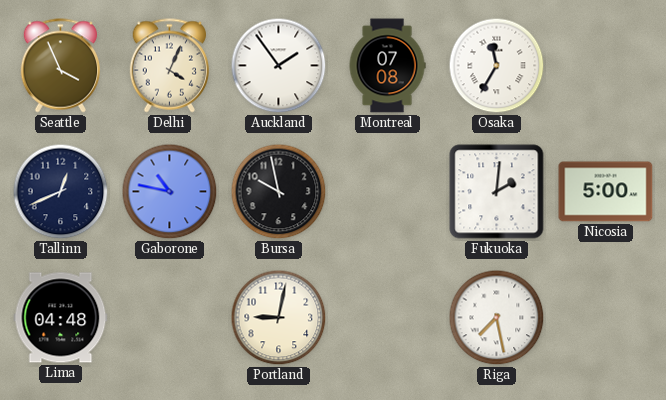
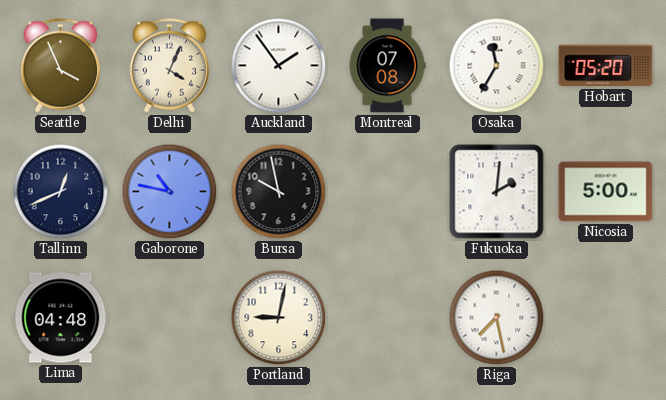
Hobart: none -> 05:20 (606, 66)
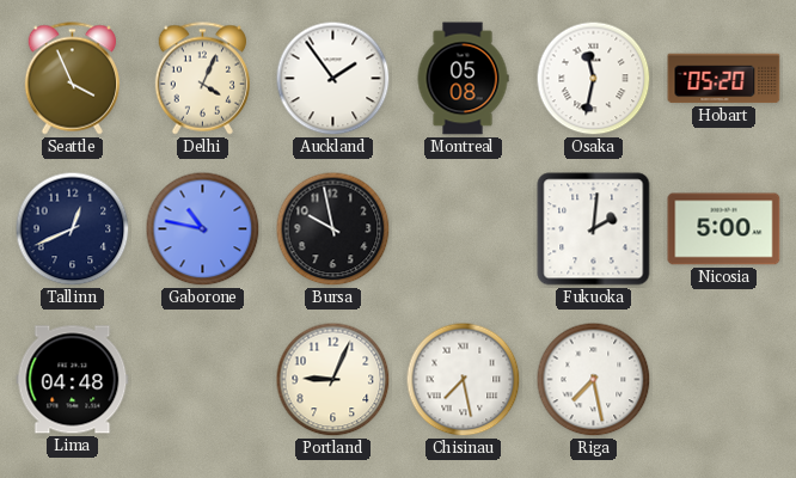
Montreal: 07:08 -> 05:08 (463, 79)
Osaka: 11:35 -> 11:32 (594, 79)
Portland: 9:02 -> 9:04 (333, 380)
Chisinau: none -> 7:28 (464, 380)
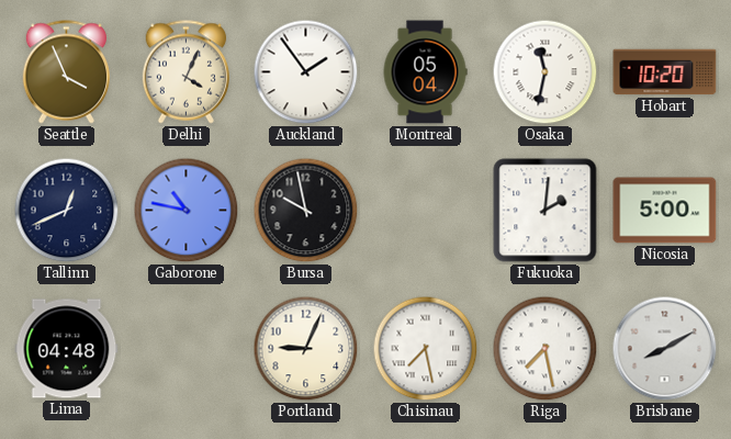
Montreal: 05:08 -> 05:04 (425, 72)
Hobart: 05:20 -> 10:20 (665, 72)
Brisbane: none -> 8:10 (665, 349)
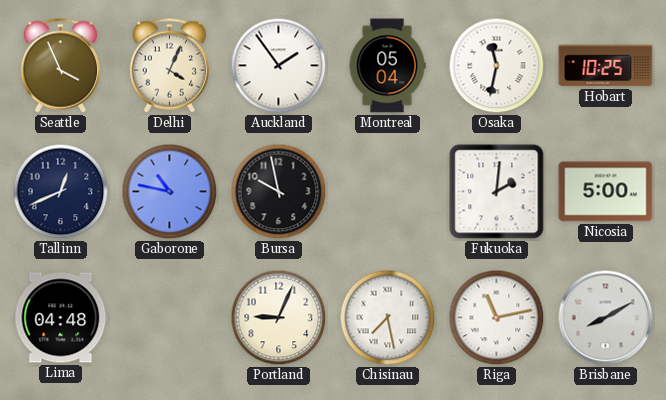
Hobart: 10:20 -> 10:25 (606, 66)
Riga: 7:28 -> 11:13 (497, 318)
